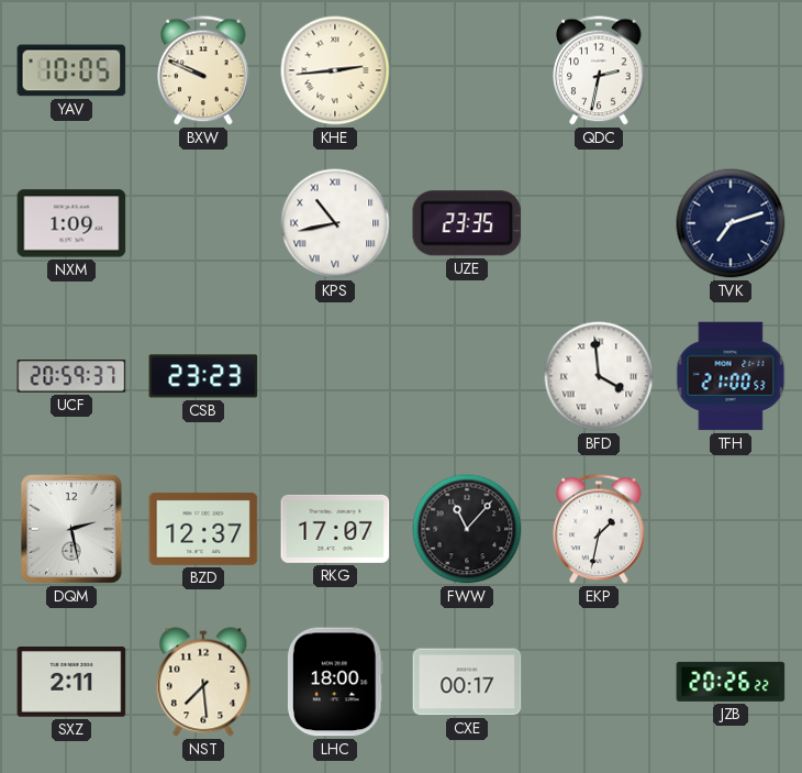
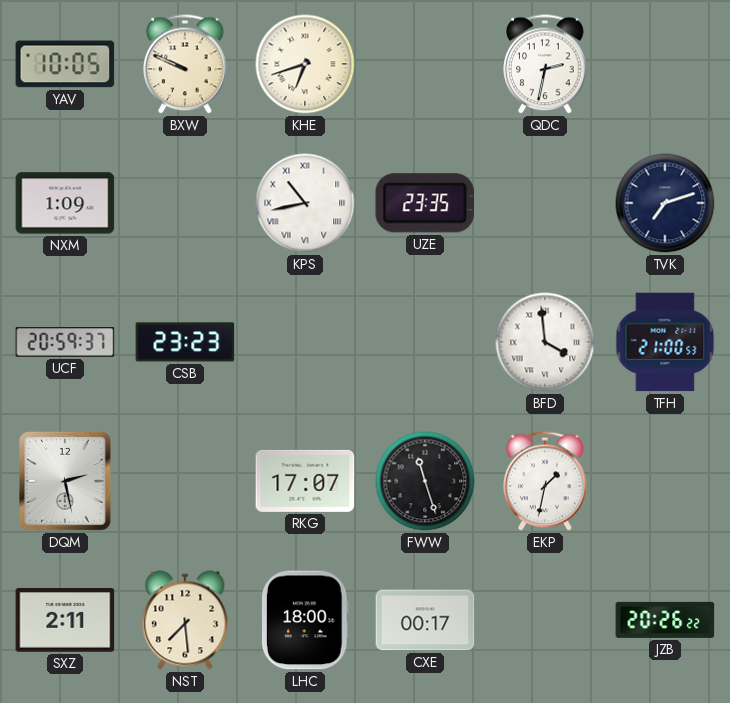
KHE: 2:44 -> 6:42 (305, 64)
BZD: 12:37 -> none (203, 529)
FWW: 11:07 -> 11:27 (425, 481)
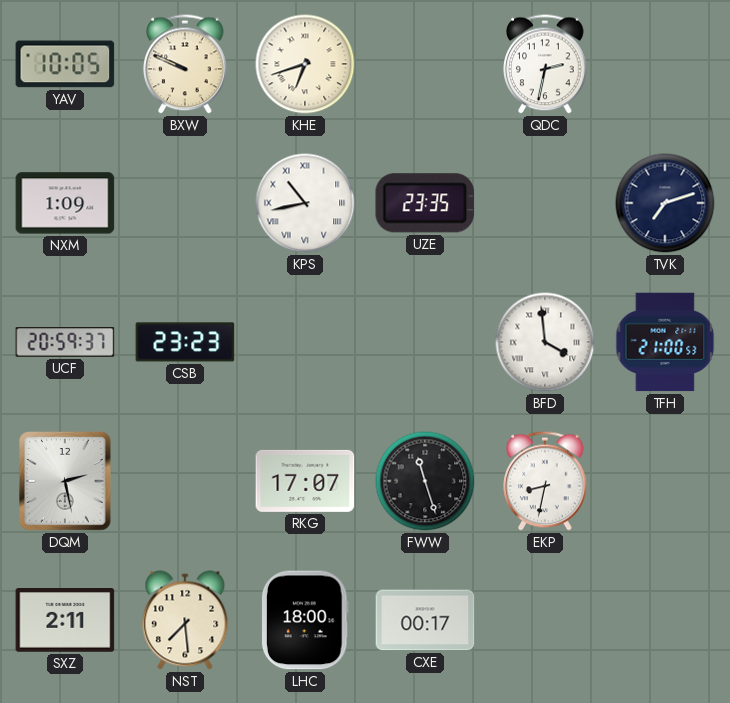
EKP: 1:32 -> 8:32 (545, 481)
JZB: 20:26 -> none (665, 620)
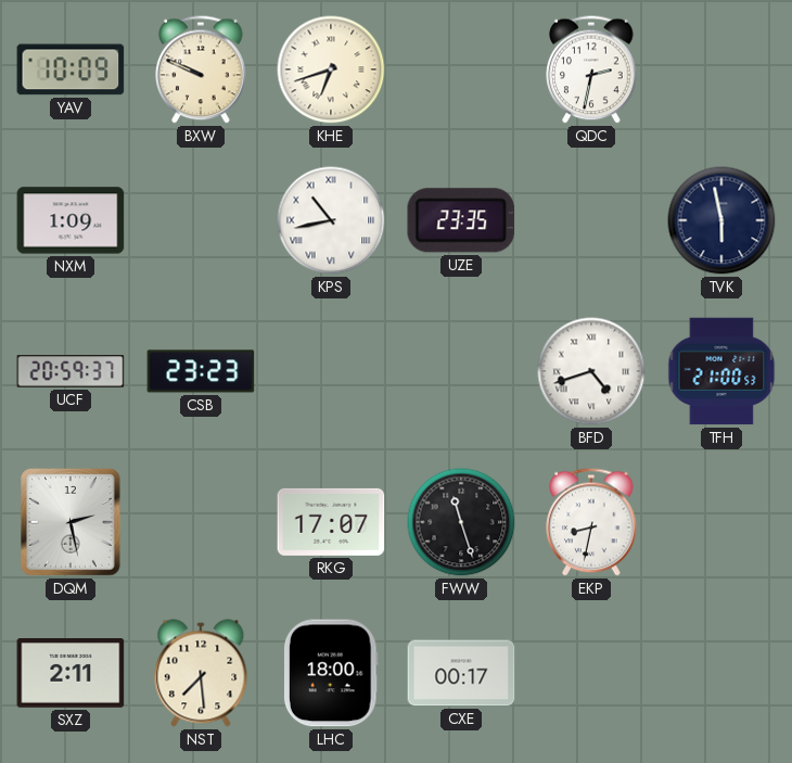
YAV: 10:05 -> 10:09 (71, 69)
TVK: 7:12 -> 5:58 (721, 220)
BFD: 3:59 -> 4:42 (591, 371)
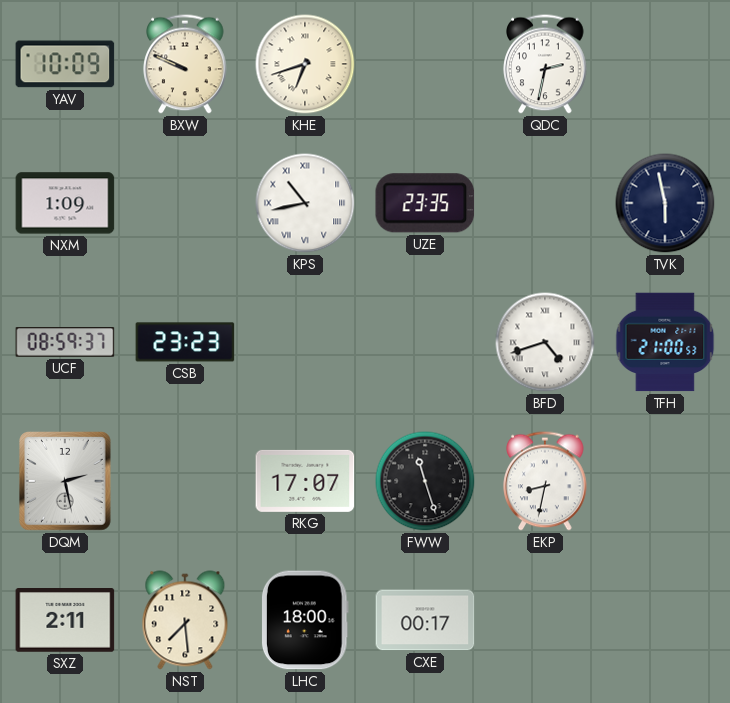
UCF: 20:59 -> 08:59 (65, 342)
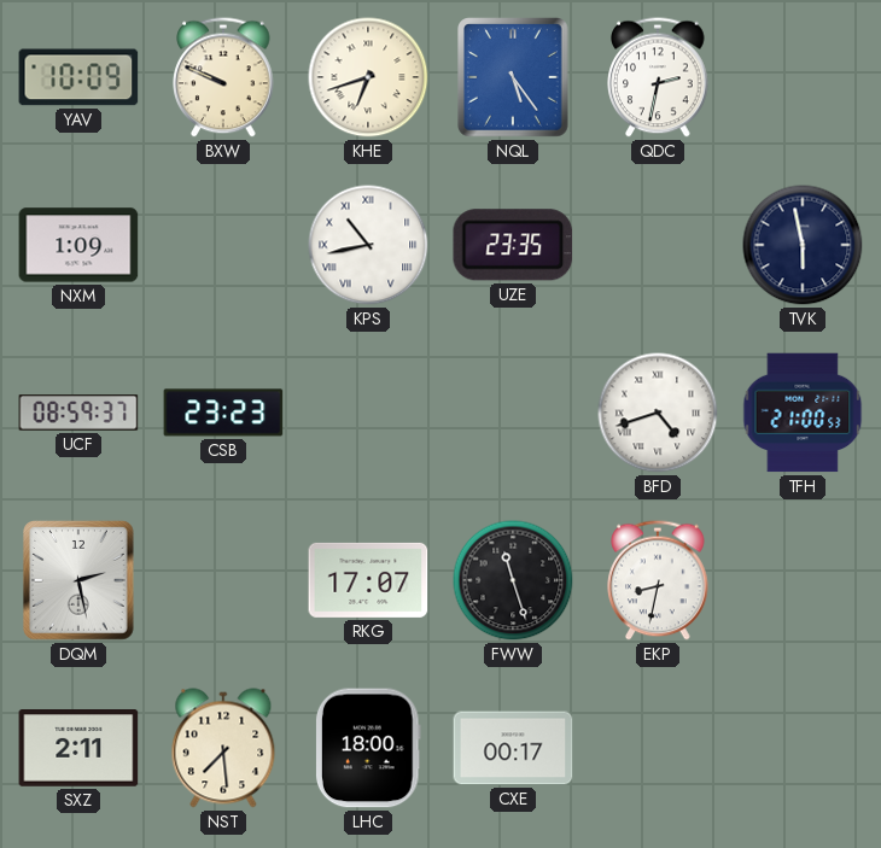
NQL: none -> 5:24 (514, 78)
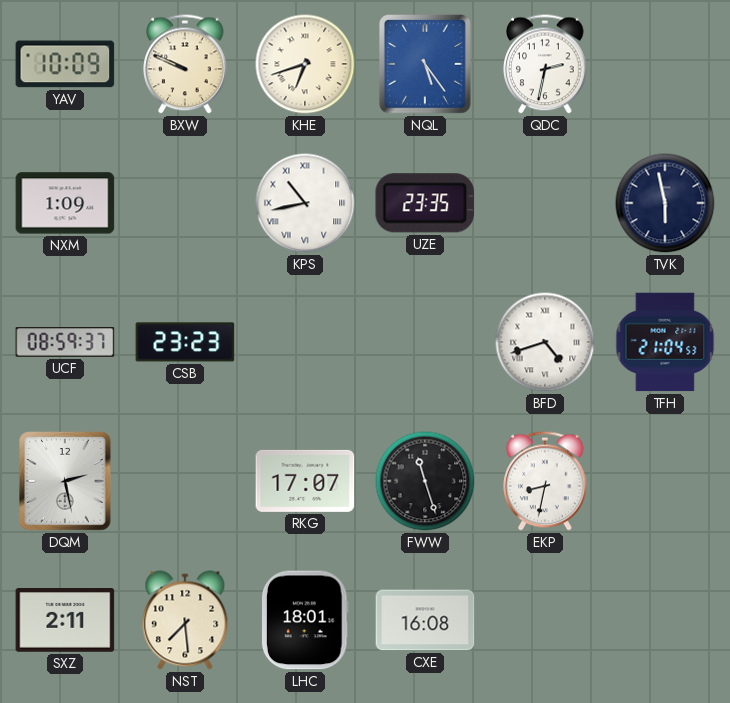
TFH: 21:00 -> 21:04 (665, 342)
LHC: 18:00 -> 18:01 (305, 620)
CXE: 00:17 -> 16:08 (425, 620)
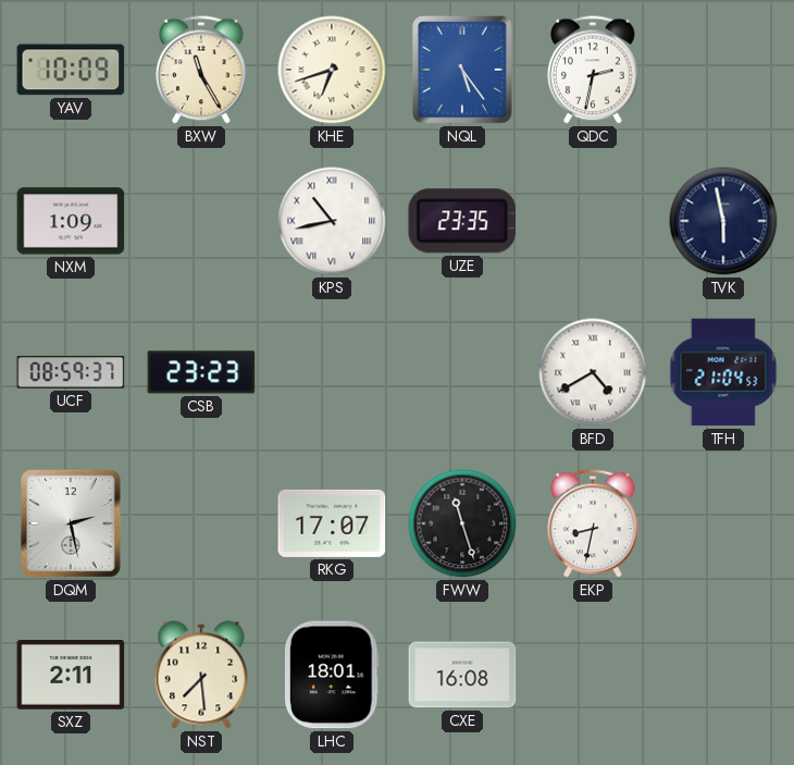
BXW: 9:49 -> 11:25 (201, 70)
BFD: 4:42 -> 4:40 (593, 372)
